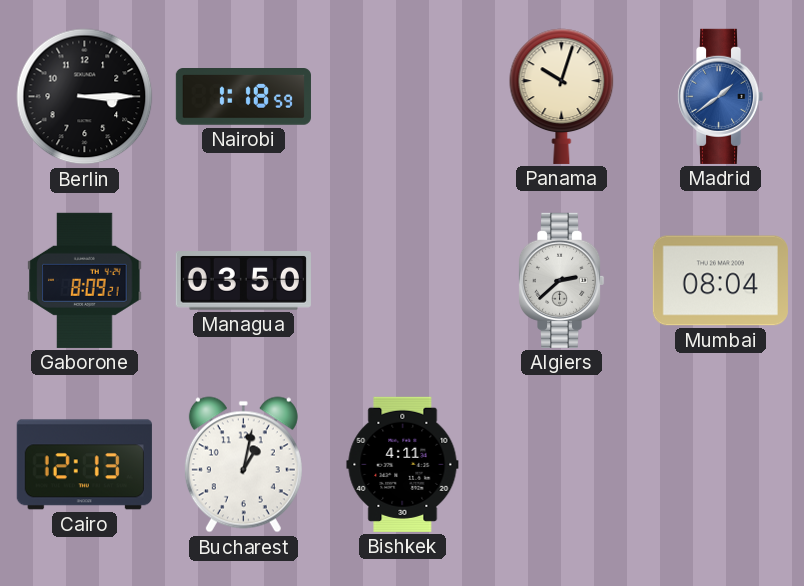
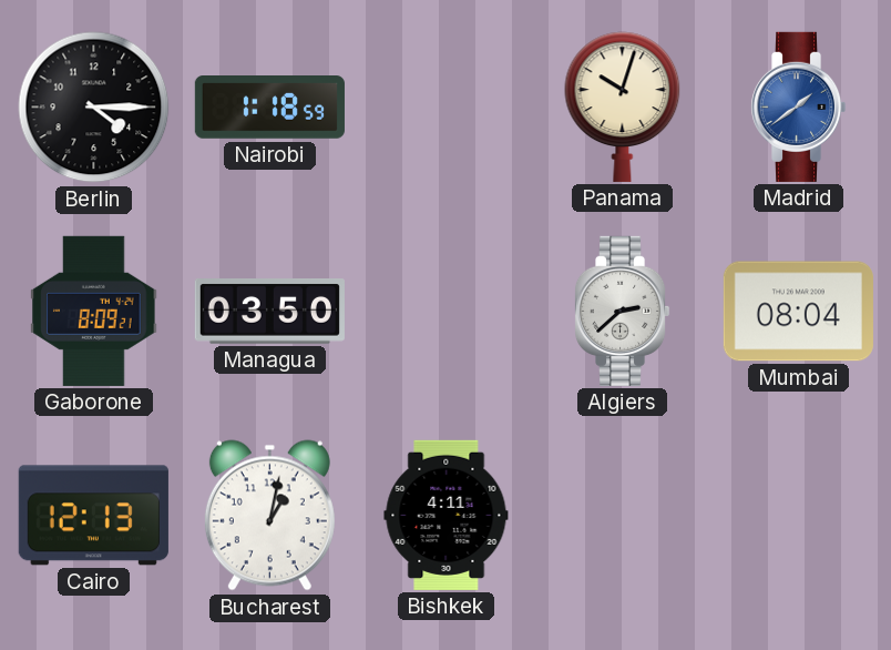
Berlin: 3:15 -> 4:15 (94, 108)
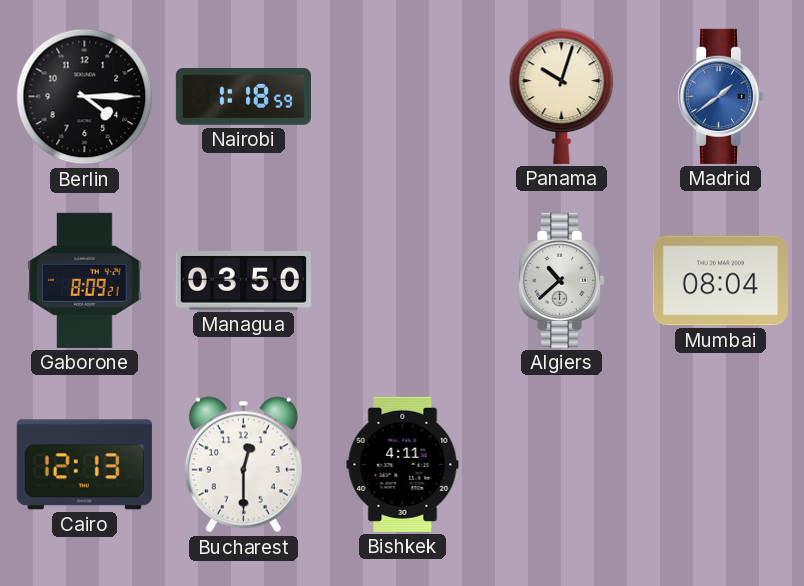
Algiers: 2:38 -> 10:38 (561, 280)
Bucharest: 1:02 -> 12:30 (243, 465)
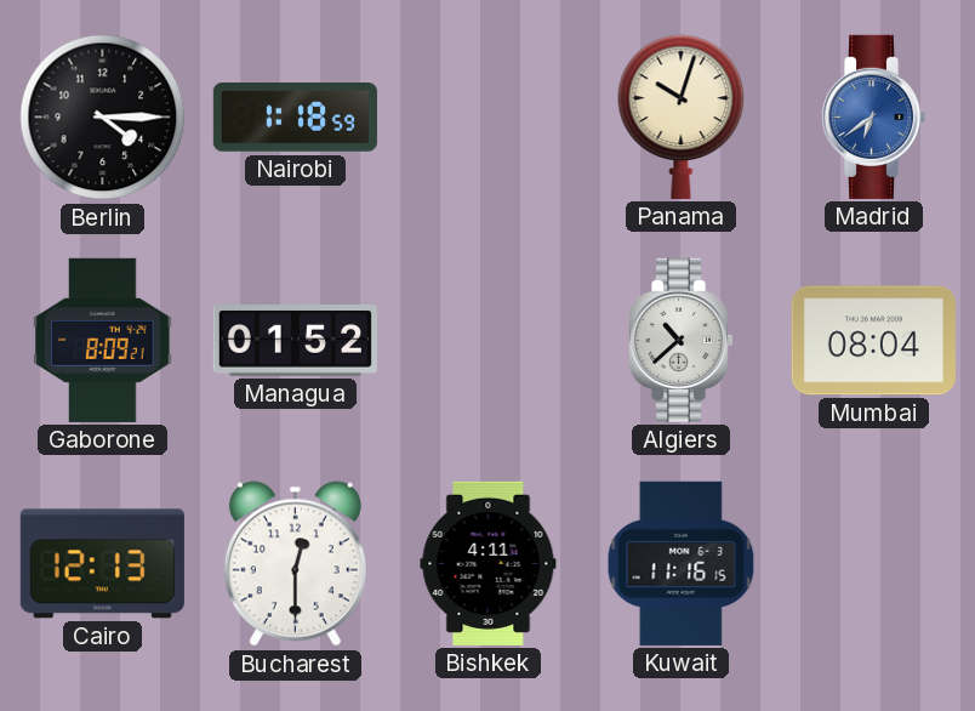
Madrid: 1:39 -> 6:39 (873, 116)
Managua: 03:50 -> 01:52 (295, 341)
Kuwait: none -> 11:16 (682, 563)
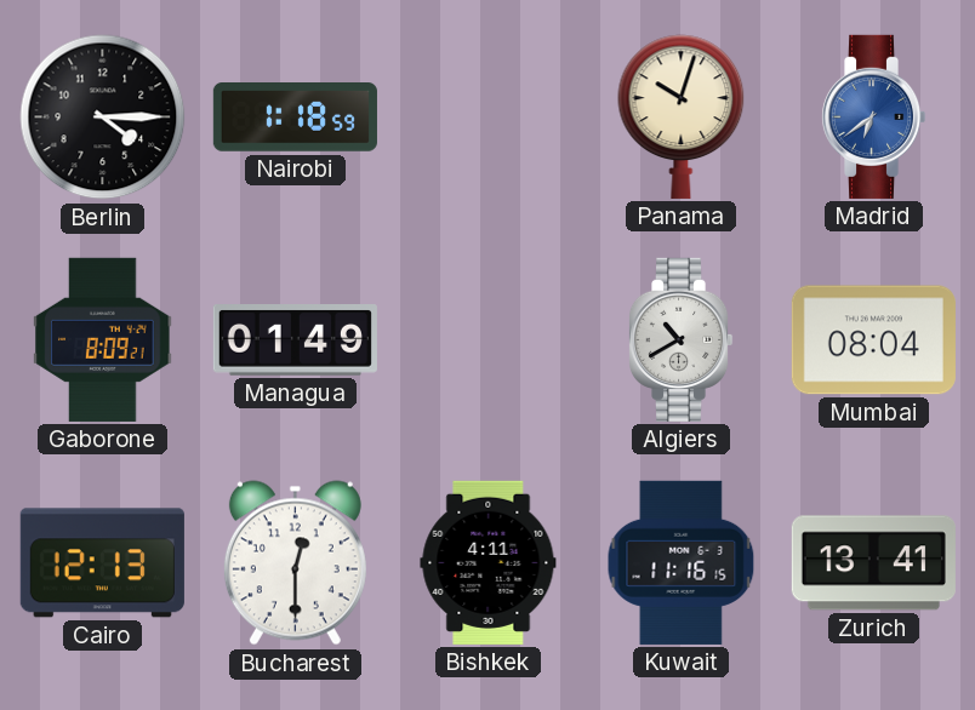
Managua: 01:52 -> 01:49 (295, 340)
Algiers: 10:38 -> 10:40 (680, 339)
Zurich: none -> 13:41 (873, 563)
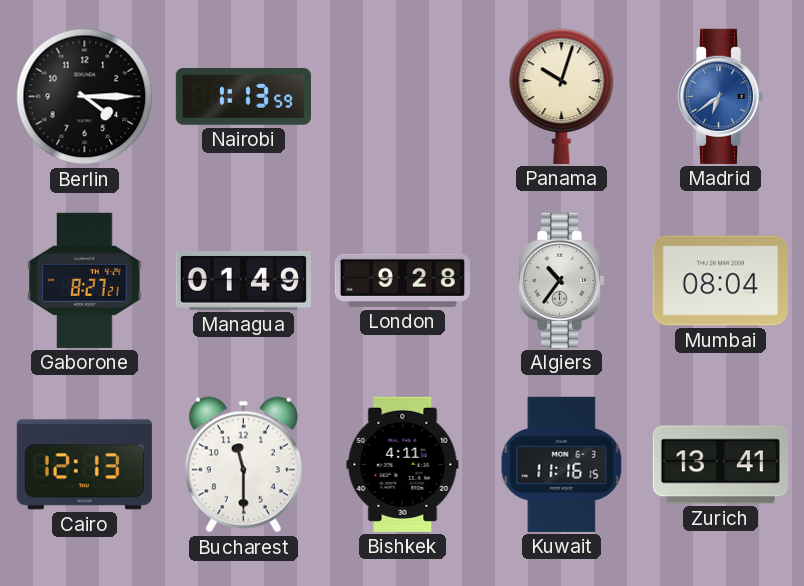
Nairobi: 1:18 -> 1:13 (243, 97)
Gaborone: 8:09 -> 8:27 (85, 280)
London: none -> 9:28 (402, 280)
Algiers: 10:40 -> 10:36 (561, 280)
Bucharest: 12:30 -> 11:30 (243, 465)
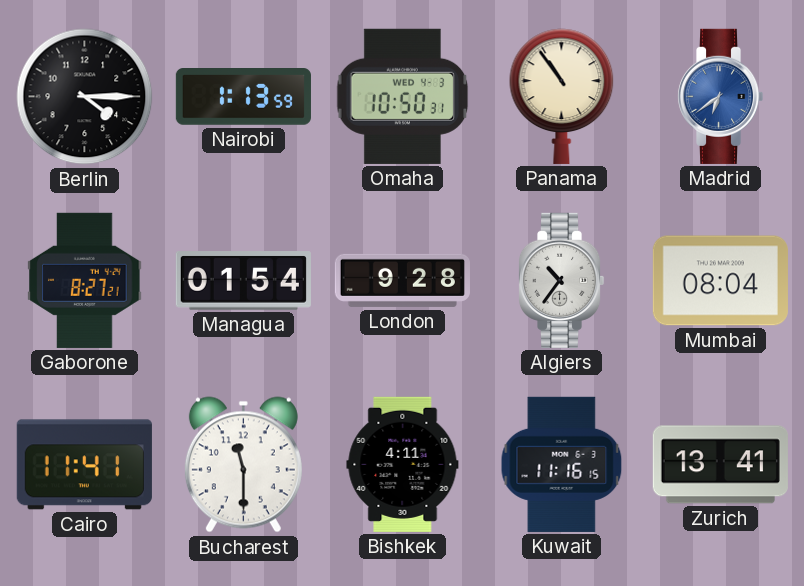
Omaha: none -> 10:50 (403, 96)
Panama: 10:03 -> 10:54 (562, 96)
Managua: 01:49 -> 01:54 (243, 281)
Cairo: 12:13 -> 11:41 (84, 465)
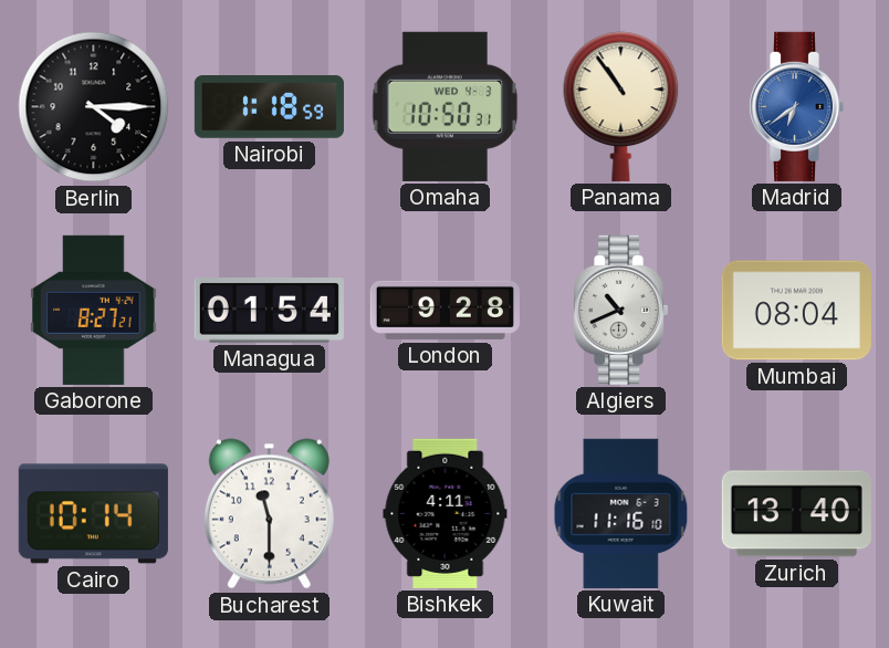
Nairobi: 1:13 -> 1:18 (269, 107)
Algiers: 10:36 -> 10:41 (620, 310)
Cairo: 11:41 -> 10:14 (93, 514)
Kuwait: 11:16:15 -> 11:16:10 (621, 513)
Zurich: 13:41 -> 13:40 (796, 514)
